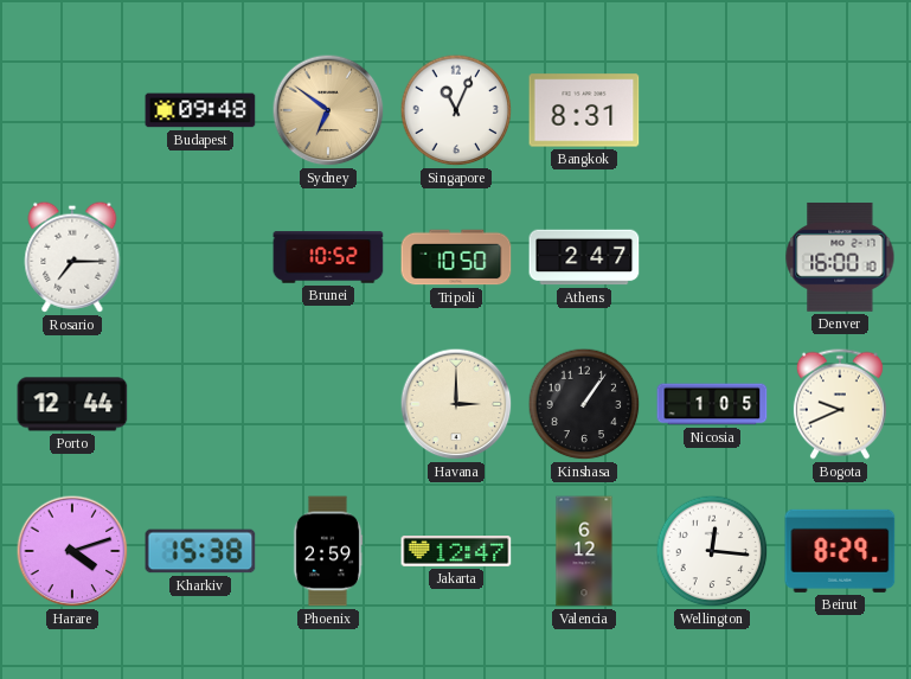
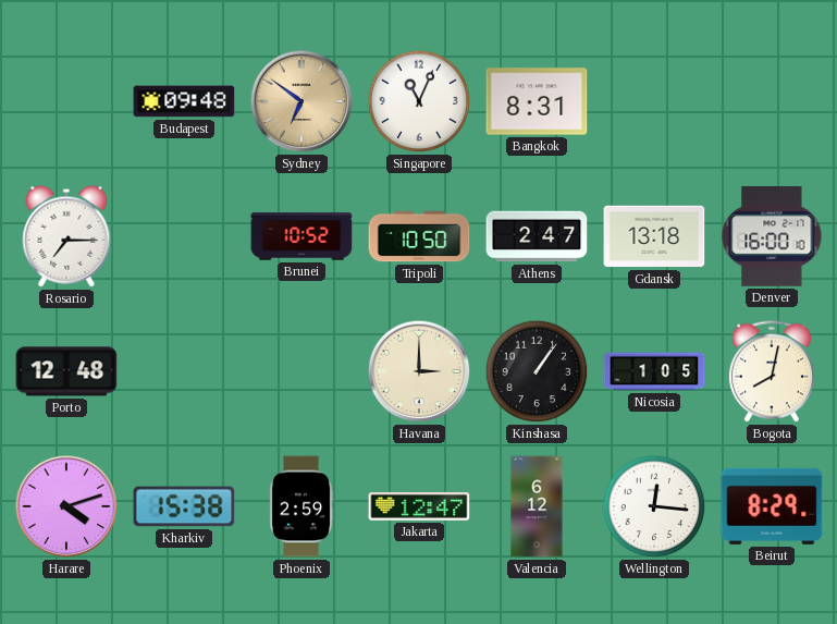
Gdansk: none -> 13:18 (654, 236)
Porto: 12:44 -> 12:48 (66, 371)
Bogota: 9:41 -> 8:02 (772, 371)
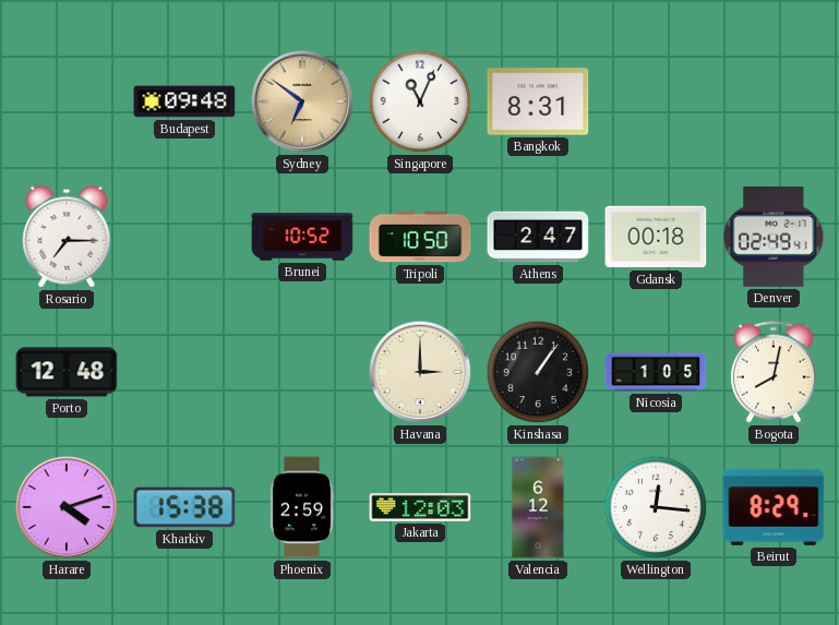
Gdansk: 13:18 -> 00:18 (656, 237)
Denver: 16:00 -> 02:49 (774, 237)
Jakarta: 12:47 -> 12:03 (420, 508)
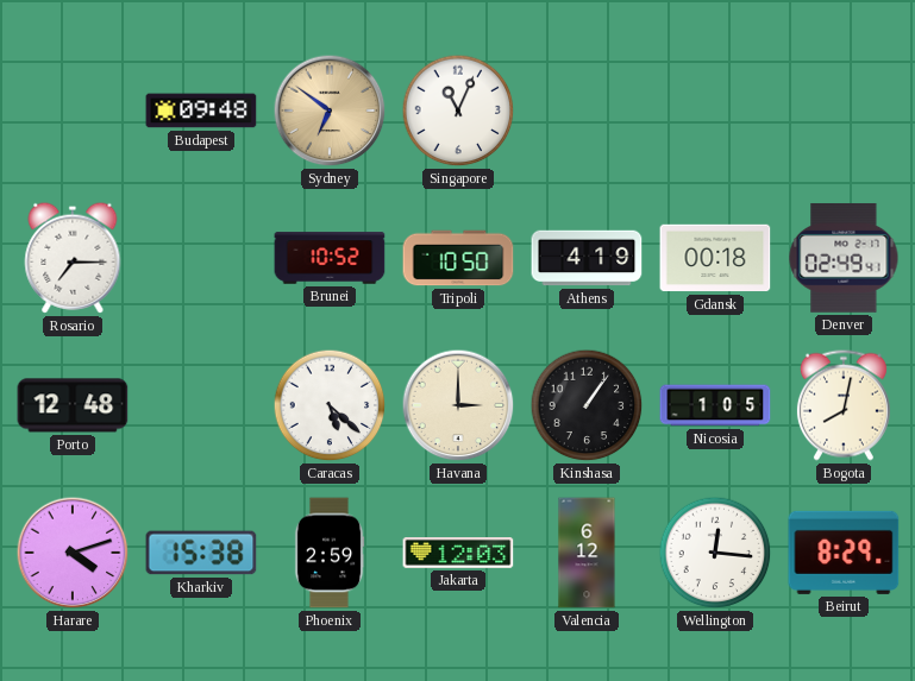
Bangkok: 8:31 -> none (538, 101)
Athens: 2:47 -> 4:19 (587, 258)
Caracas: none -> 5:22 (330, 405)
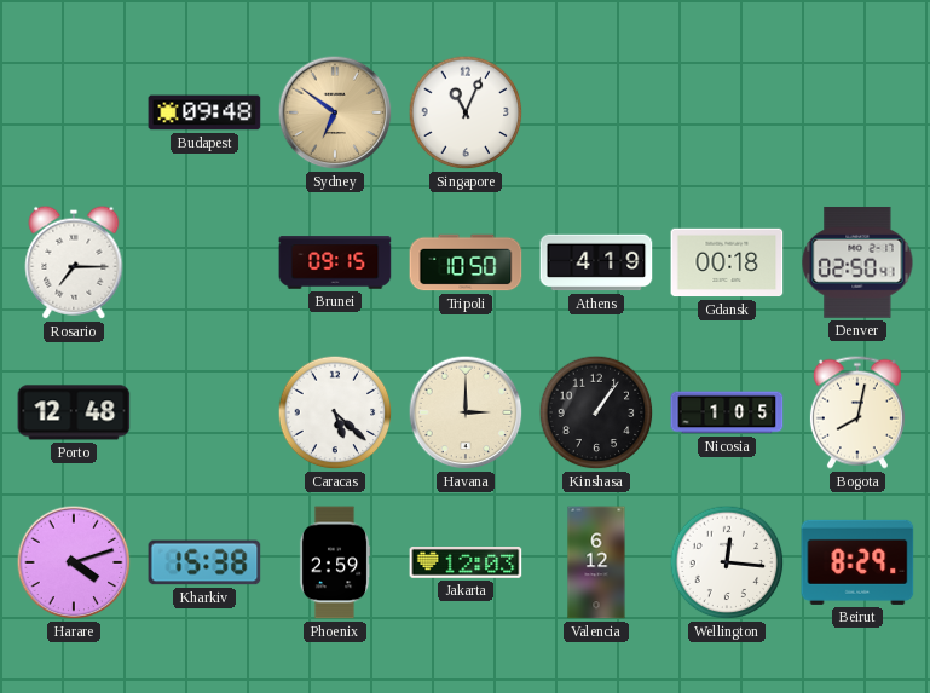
Brunei: 10:52 -> 09:15 (335, 262)
Denver: 02:49 -> 02:50 (857, 262)
